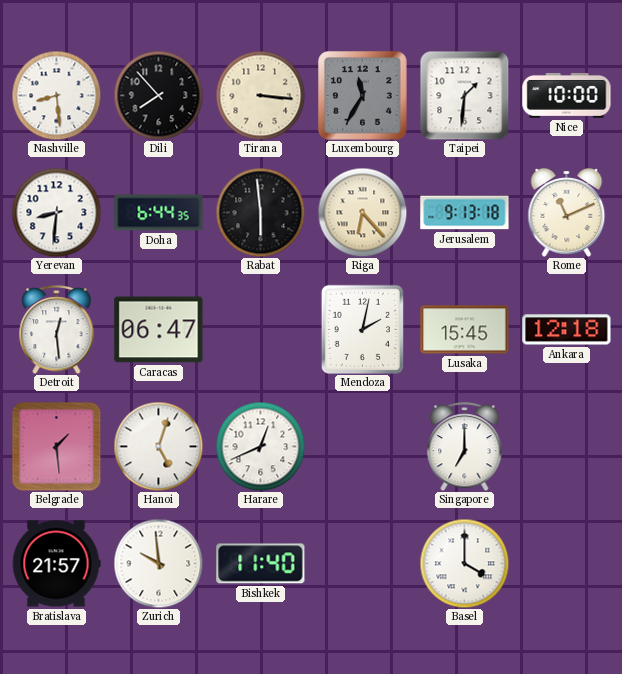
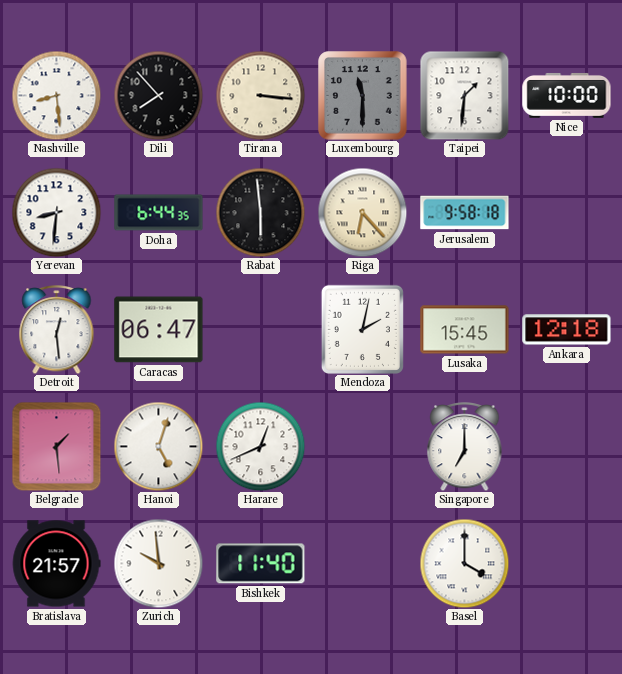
Luxembourg: 11:35 -> 11:30 (363, 96)
Jerusalem: 9:13 -> 9:58 (465, 213)
Rome: 11:11 -> none (567, 213)
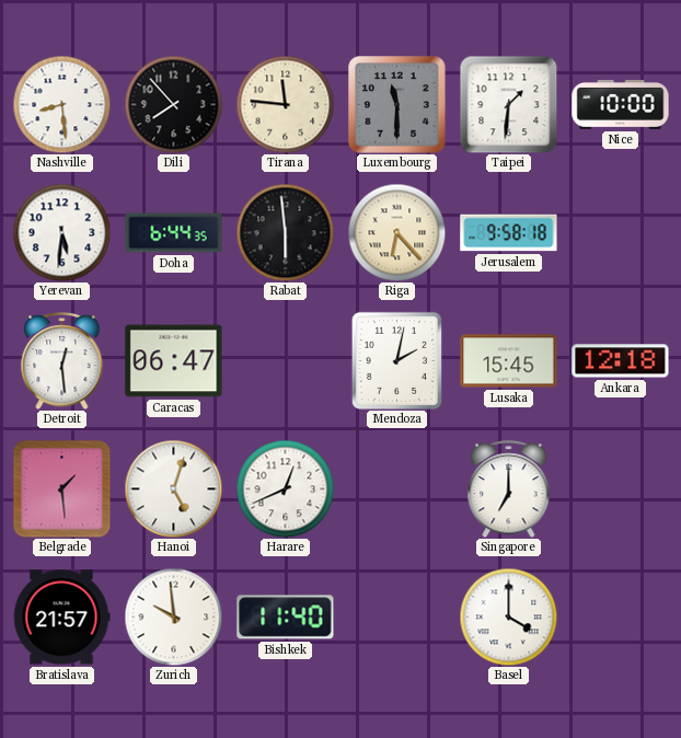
Tirana: 3:16 -> 11:46 (285, 104)
Yerevan: 8:31 -> 5:31 (61, 232)
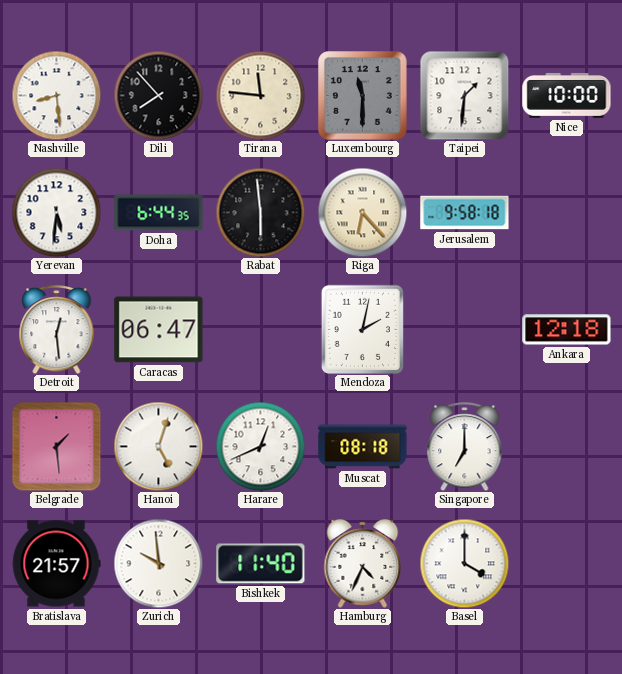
Lusaka: 15:45 -> none (509, 361)
Muscat: none -> 08:18 (363, 447)
Hamburg: none -> 4:34 (363, 564)
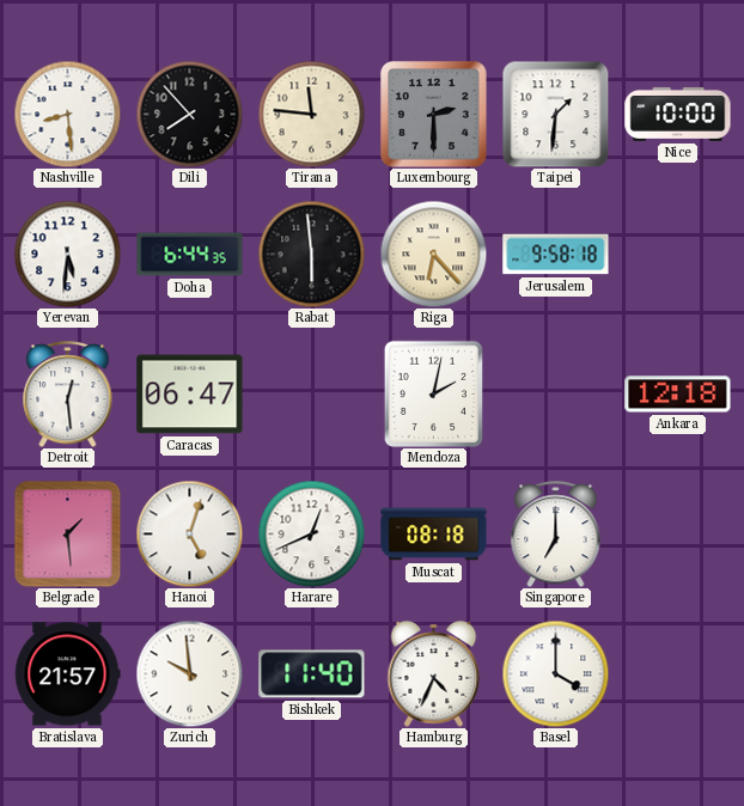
Luxembourg: 11:30 -> 2:30 (434, 115)
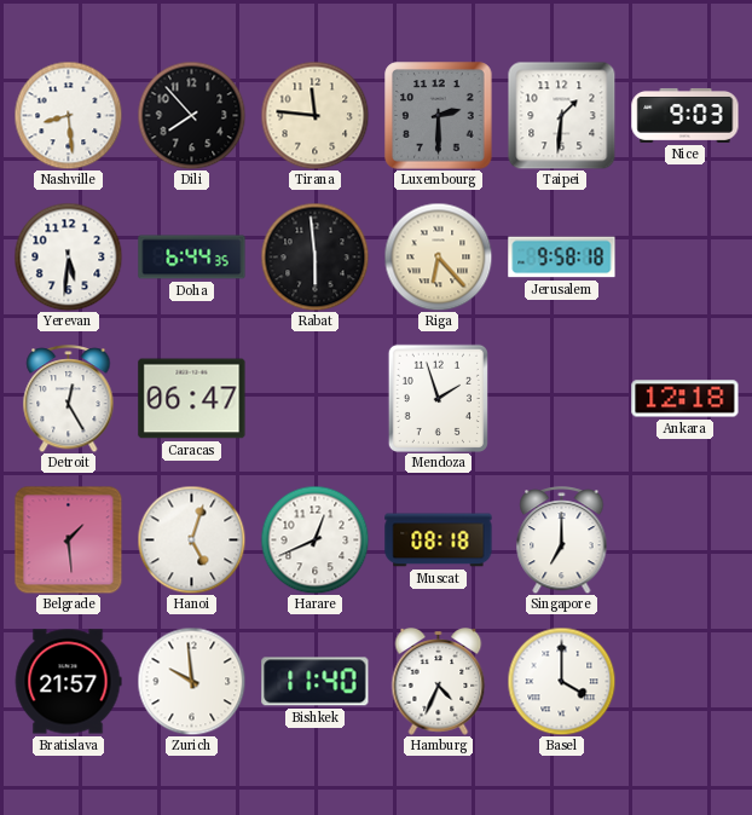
Nice: 10:00 -> 9:03 (686, 116)
Detroit: 12:29 -> 12:25 (69, 399)
Mendoza: 2:02 -> 1:57 (438, 398)
